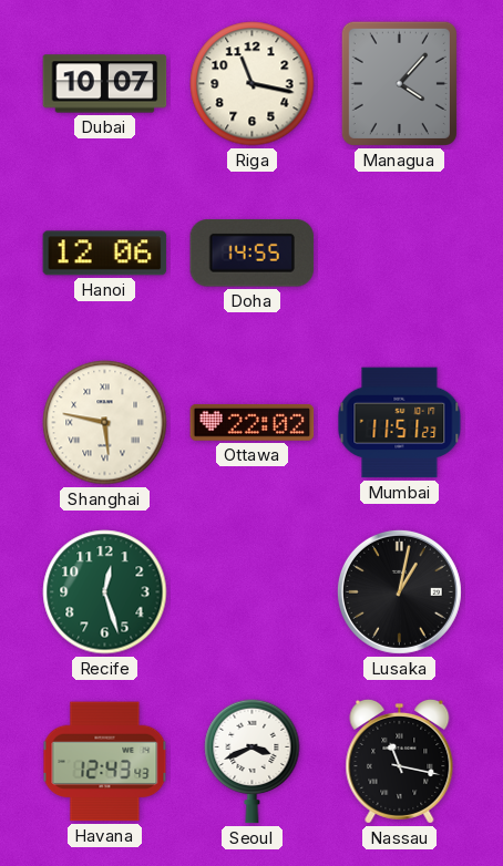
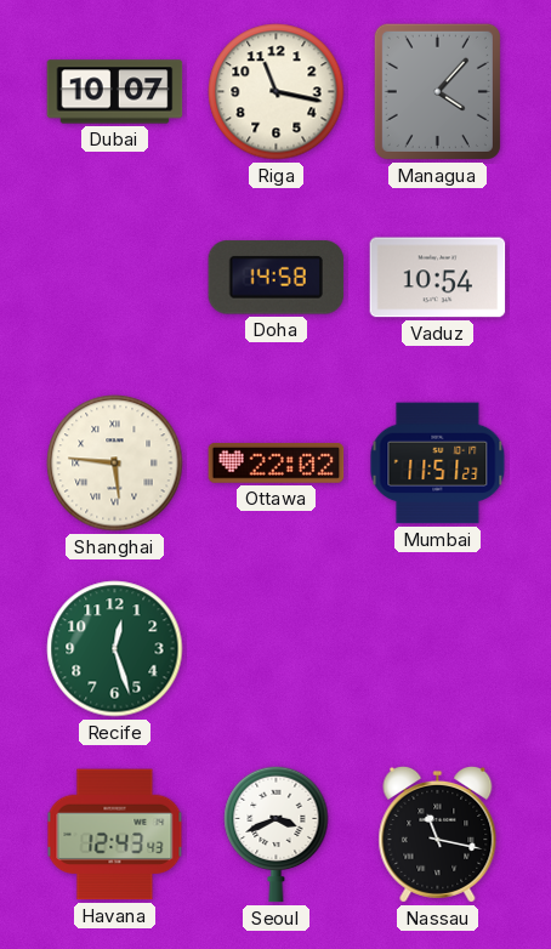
Hanoi: 12:06 -> none (105, 254)
Doha: 14:55 -> 14:58 (277, 278)
Vaduz: none -> 10:54 (438, 278)
Shanghai: 5:47 -> 5:46 (115, 464)
Lusaka: 1:02 -> none (399, 591)
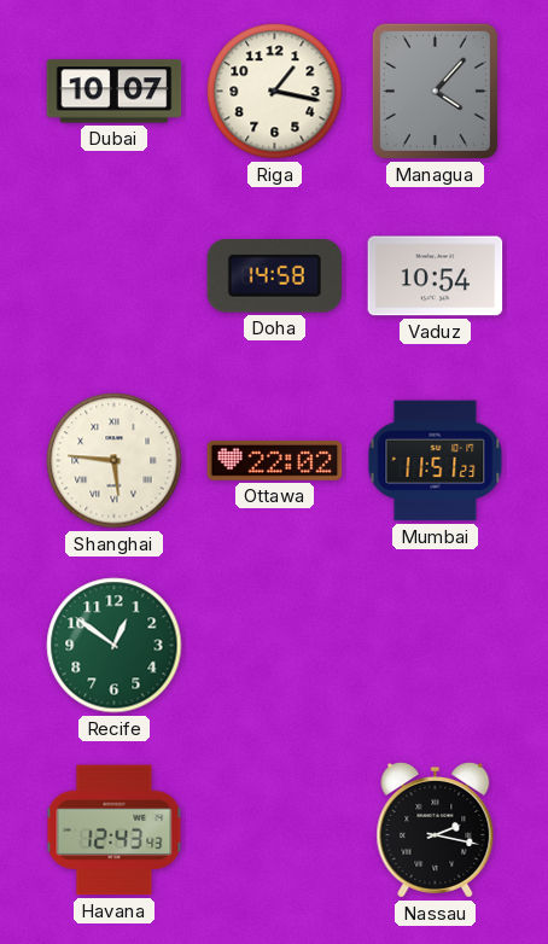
Riga: 11:17 -> 1:17 (275, 92)
Recife: 12:27 -> 12:51 (115, 646)
Seoul: 3:41 -> none (277, 834)
Nassau: 11:17 -> 2:17 (436, 829)
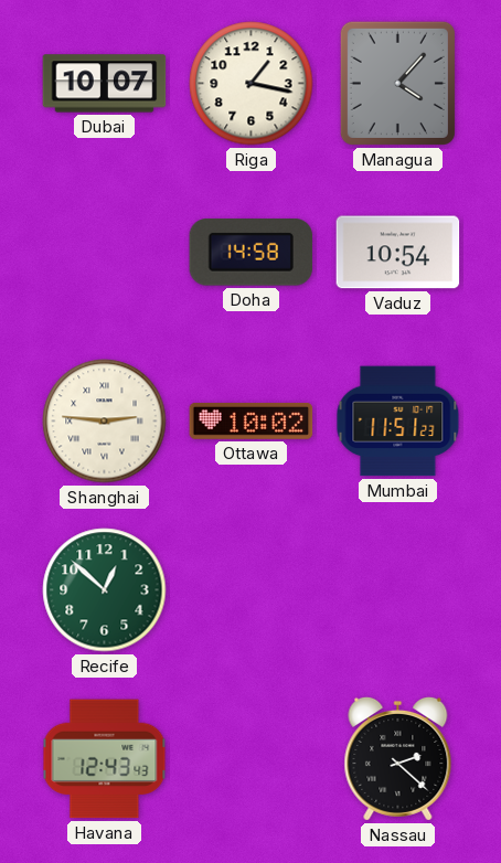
Shanghai: 5:46 -> 2:46 (105, 422)
Ottawa: 22:02 -> 10:02 (252, 420)
Recife: 12:51 -> 12:52 (105, 590)
Nassau: 2:17 -> 2:22 (398, 758)
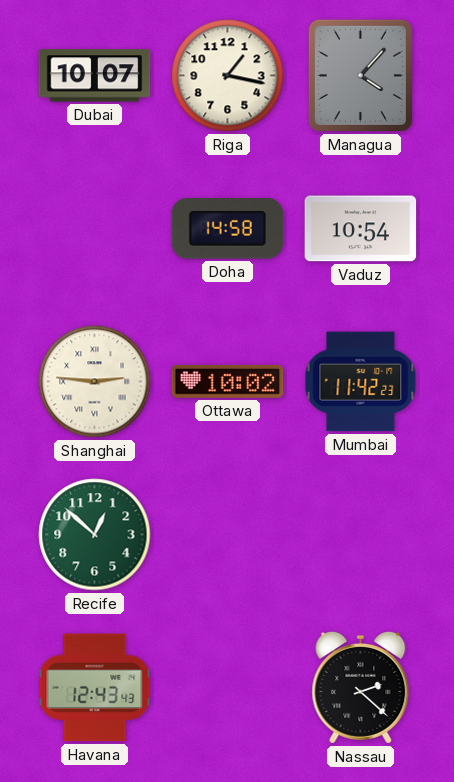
Mumbai: 11:51 -> 11:42 (361, 382)
